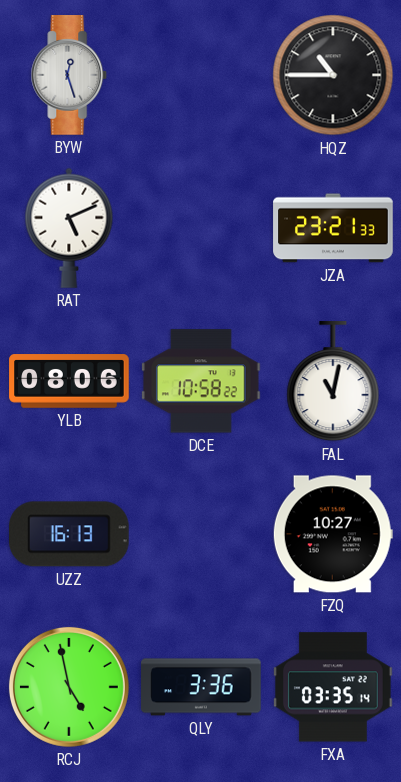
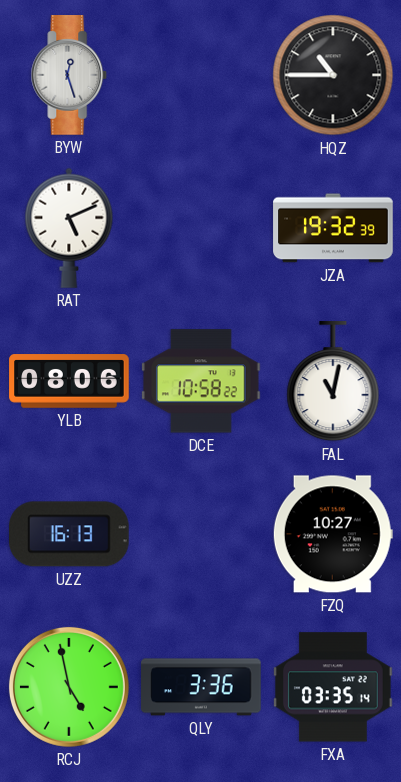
JZA: 23:21 -> 19:32 (333, 228)
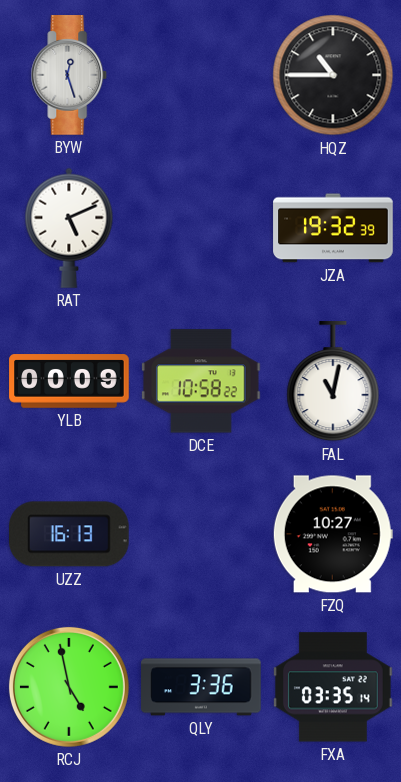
YLB: 08:06 -> 00:09 (69, 381)
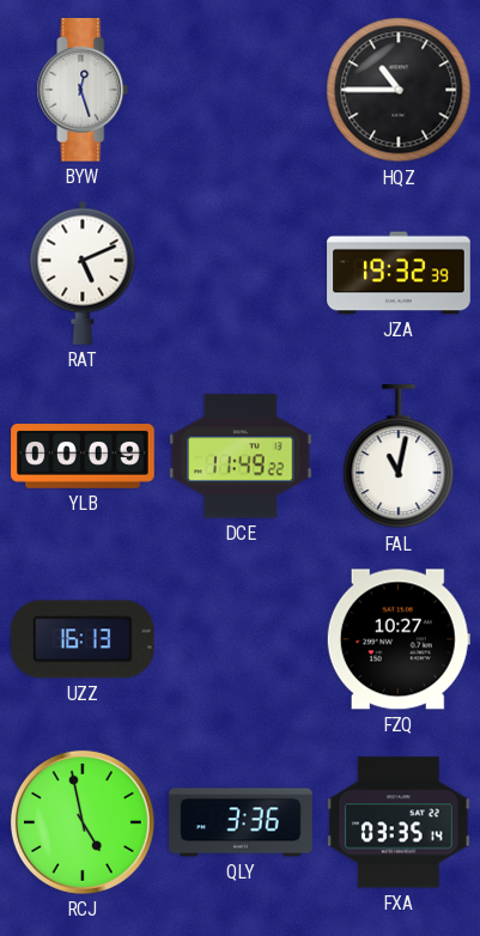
DCE: 10:58 -> 11:49 (242, 456)
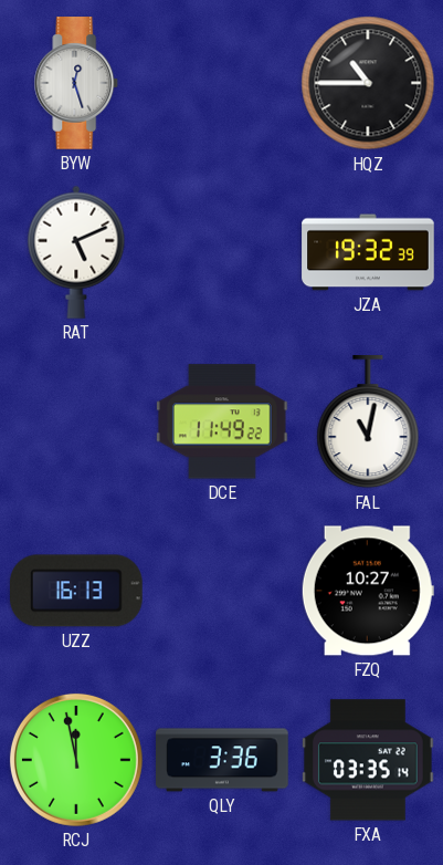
YLB: 00:09 -> none (83, 456)
RCJ: 4:58 -> 11:58 (76, 760)
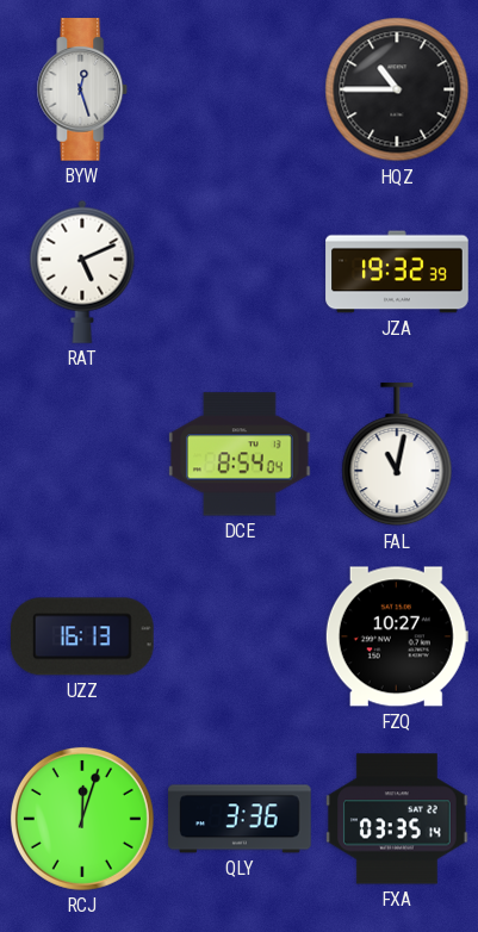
DCE: 11:49 -> 8:54 (241, 454)
RCJ: 11:58 -> 12:03 (82, 819)
